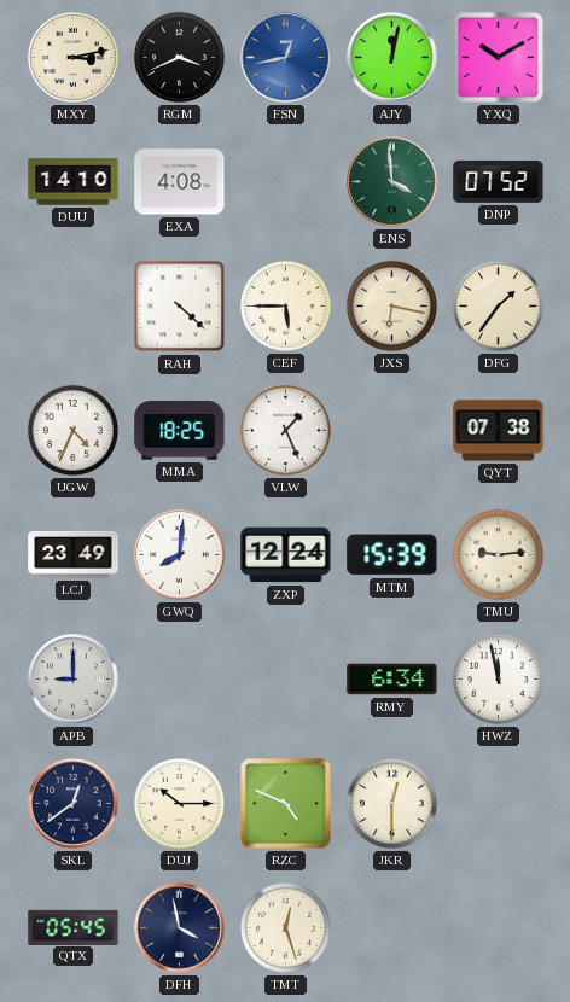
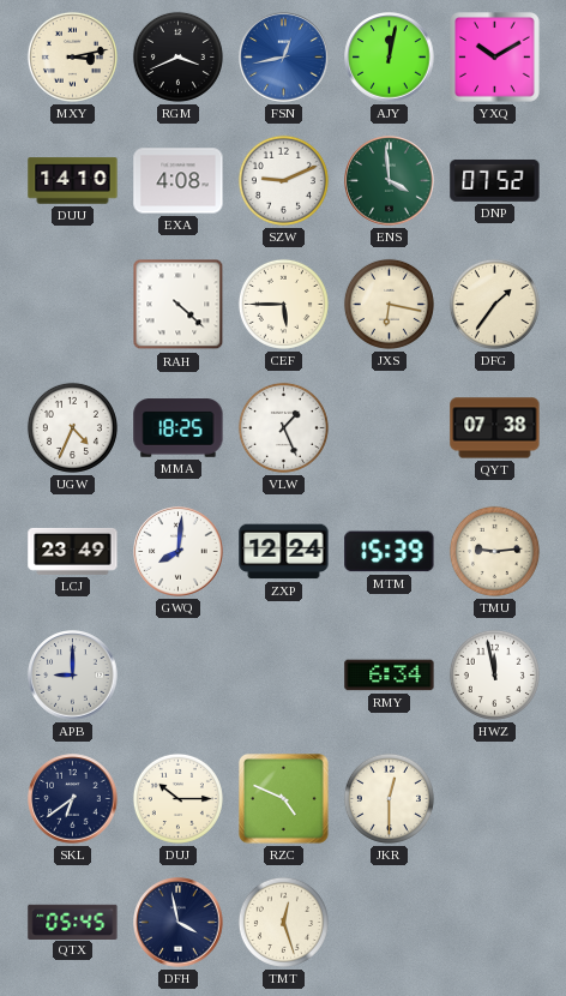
SZW: none -> 9:11 (283, 180)
SKL: 12:39 -> 6:39 (73, 799)
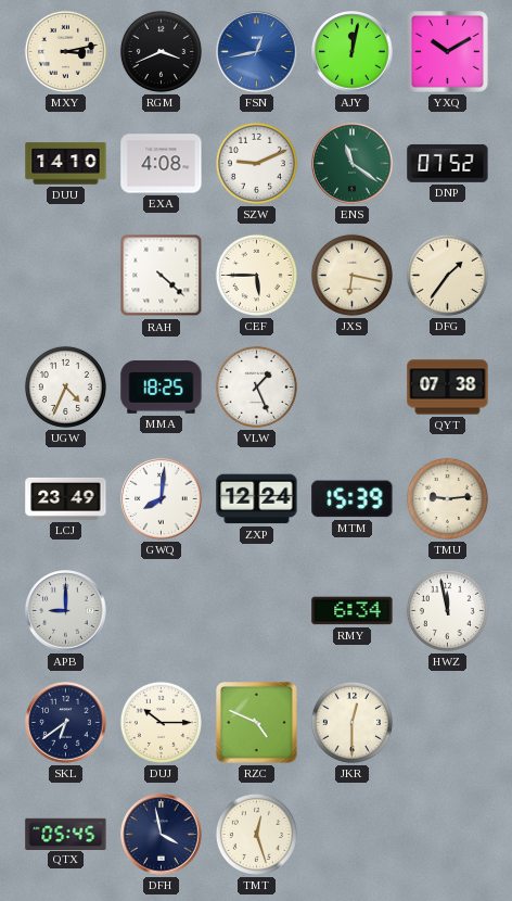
ENS: 3:59 -> 11:21 (353, 164)
